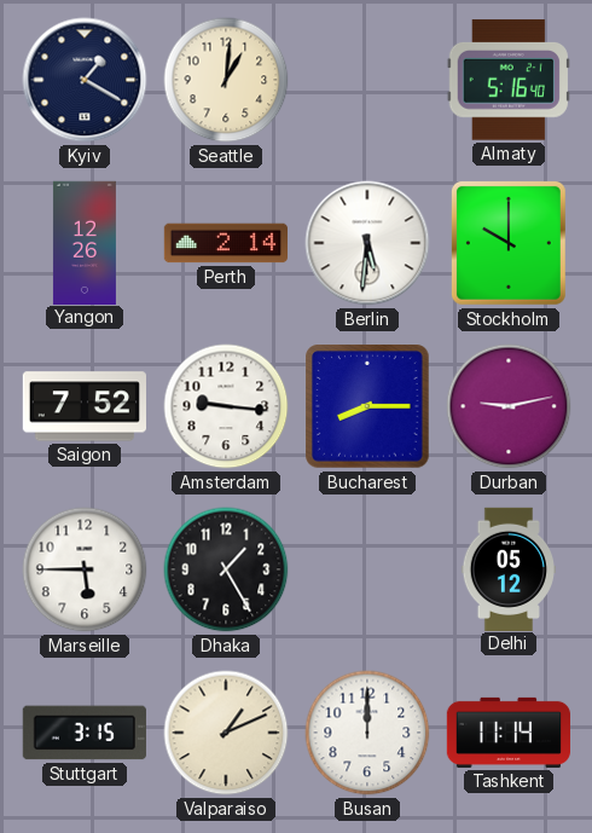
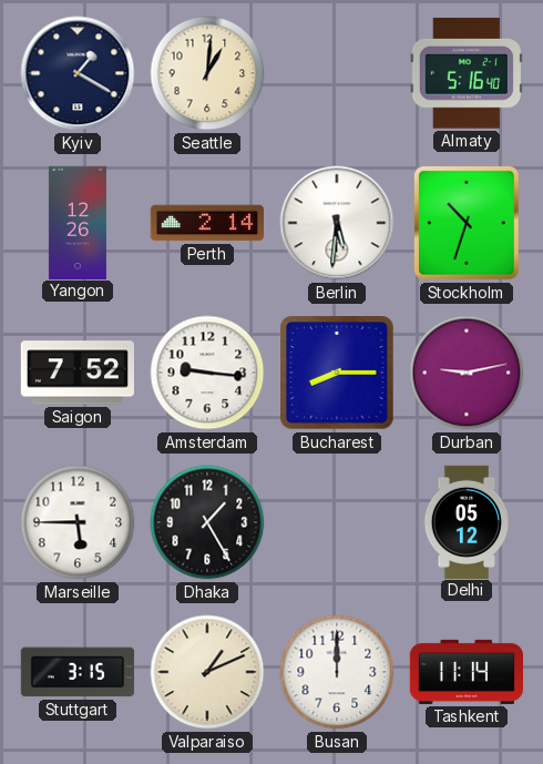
Stockholm: 10:00 -> 10:33 (467, 223)
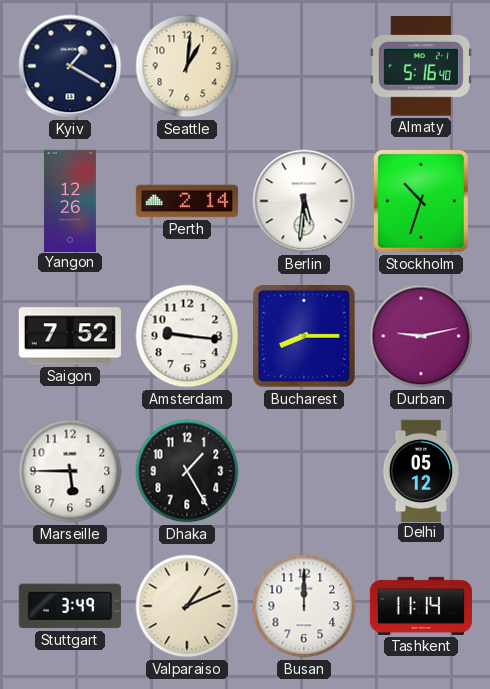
Stuttgart: 3:15 -> 3:49 (70, 606)
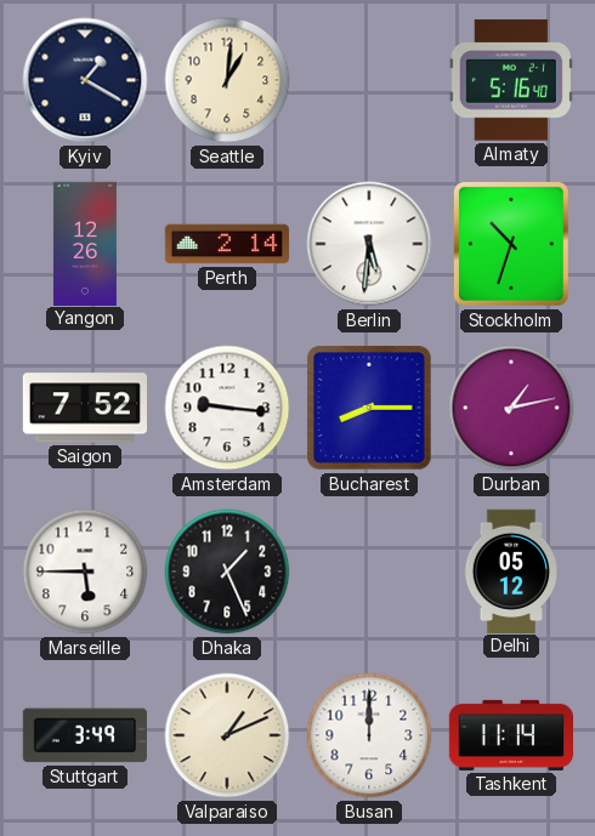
Durban: 9:13 -> 1:13 (511, 408)
Dhaka: 1:25 -> 1:26 (227, 571)
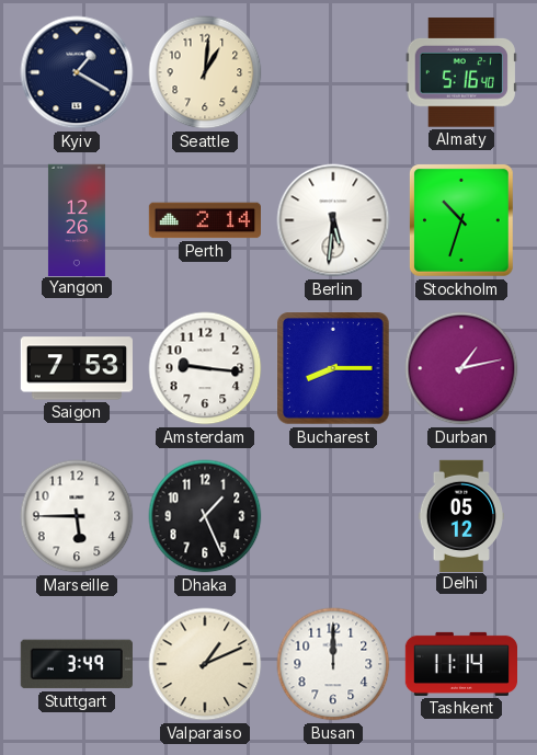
Saigon: 7:52 -> 7:53 (76, 368)
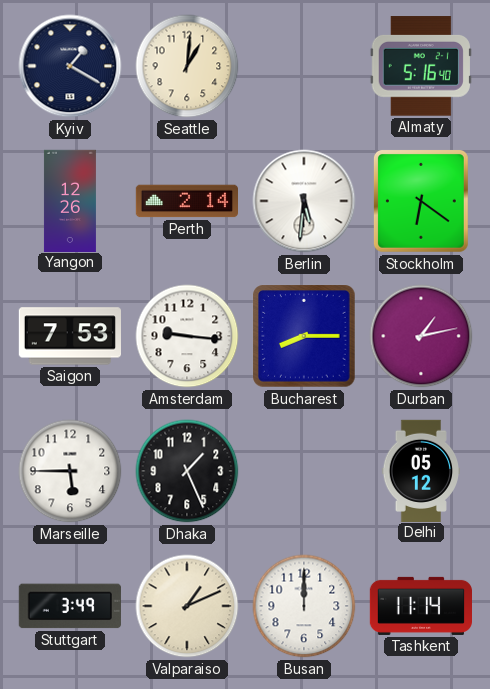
Stockholm: 10:33 -> 6:21 (421, 201)
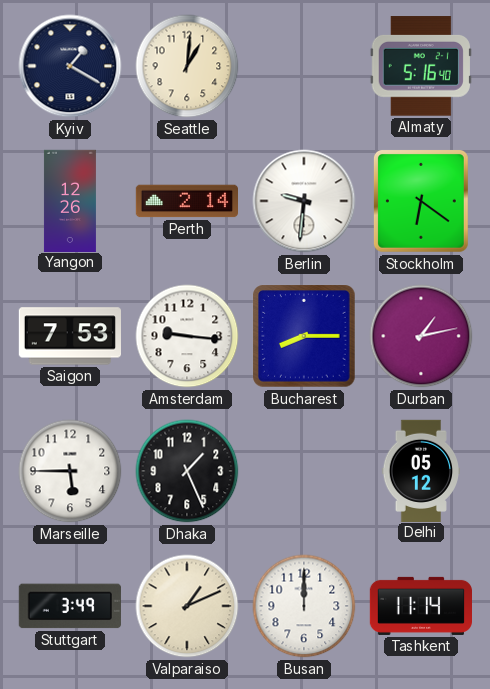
Berlin: 5:31 -> 9:31 (304, 201)
